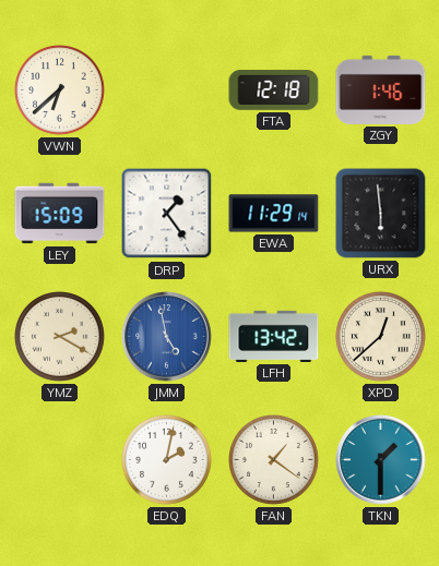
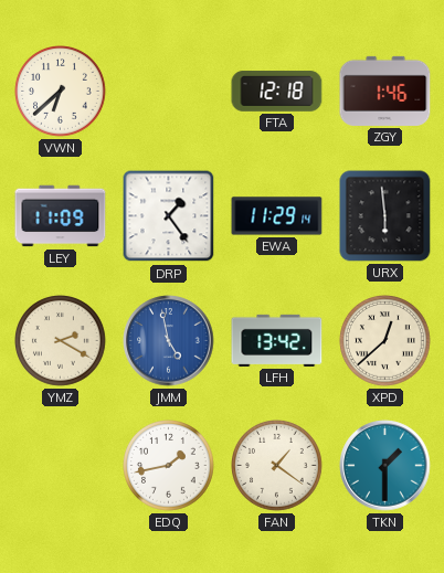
LEY: 15:09 -> 11:09 (61, 216)
EDQ: 2:02 -> 1:43 (169, 466)
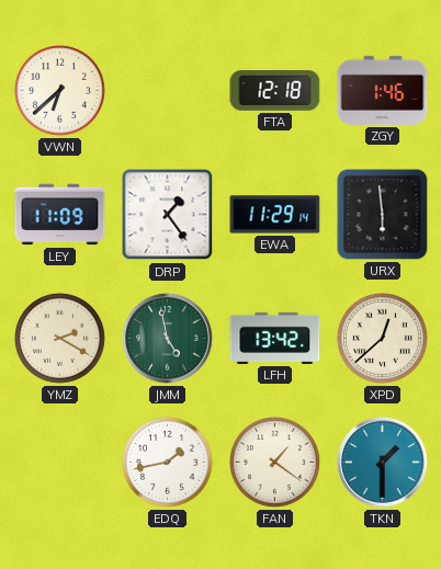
JMM dial: blue -> green (168, 339)
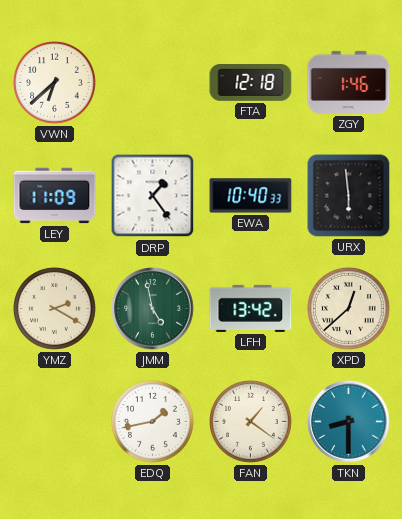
EWA: 11:29 -> 10:40 (251, 196)
TKN: 1:30 -> 8:30 (349, 422)
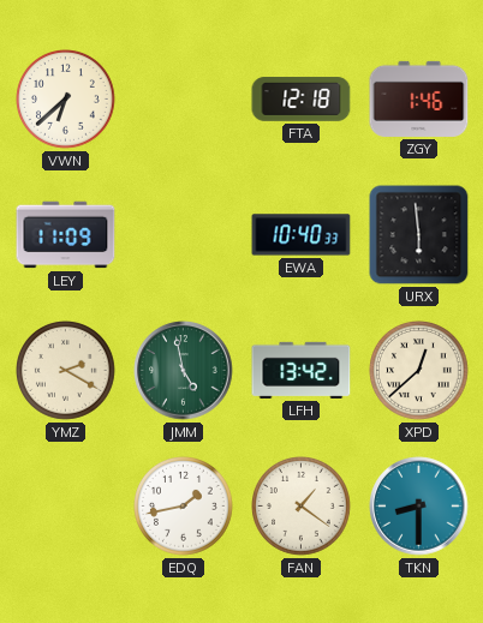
DRP: 1:24 -> none (153, 196)
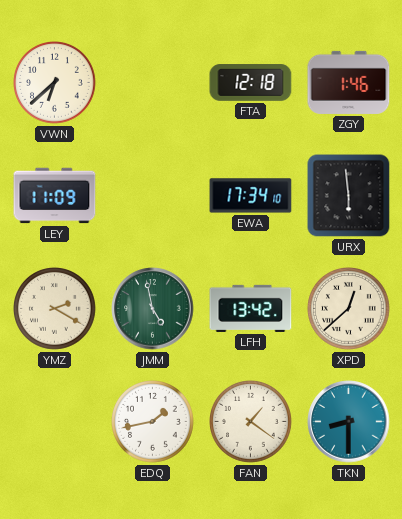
EWA: 10:40 -> 17:34 (251, 196)
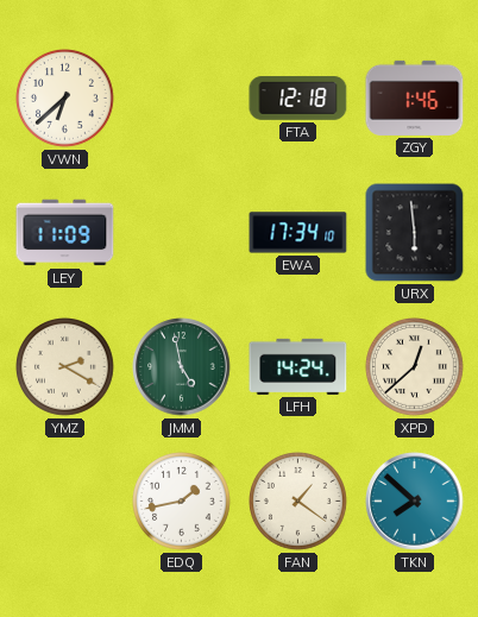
LFH: 13:42 -> 14:24 (298, 366)
TKN: 8:30 -> 7:52 (415, 502)
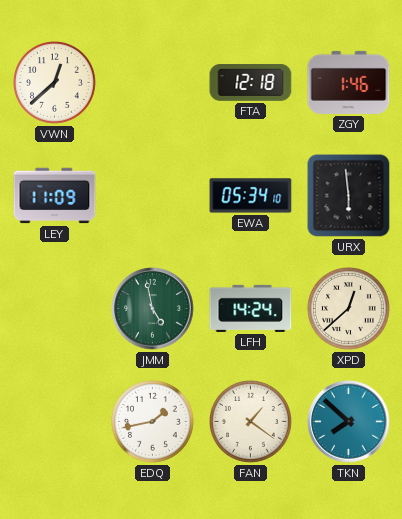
VWN: 6:38 -> 12:38 (55, 83)
EWA: 17:34 -> 05:34 (251, 196)
YMZ: 2:20 -> none (65, 367)
